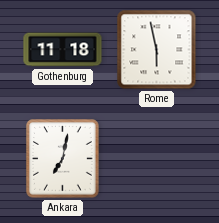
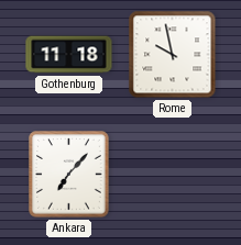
Rome: 5:58 -> 9:58 (173, 55)
Ankara: 7:02 -> 7:07 (69, 175)
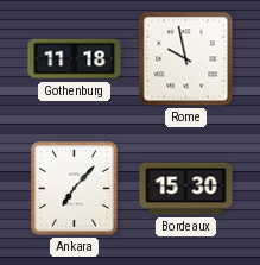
Bordeaux: none -> 15:30 (186, 189)
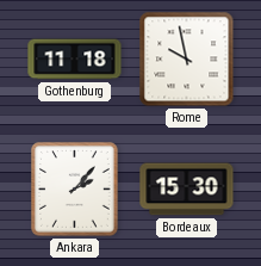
Ankara: 7:07 -> 2:07 (75, 190)
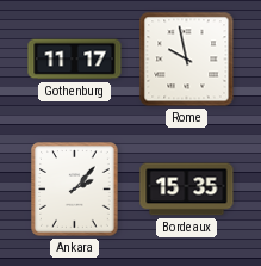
Gothenburg: 11:18 -> 11:17 (75, 60)
Bordeaux: 15:30 -> 15:35 (187, 190)
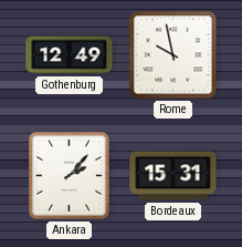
Gothenburg: 11:17 -> 12:49 (70, 55)
Bordeaux: 15:35 -> 15:31 (173, 176)
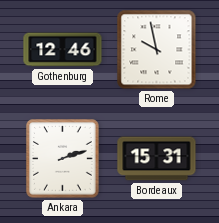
Gothenburg: 12:49 -> 12:46 (63, 50)
Ankara: 2:07 -> 2:12 (63, 159)
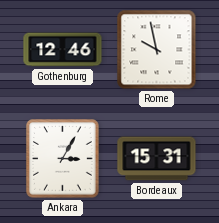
Ankara: 2:12 -> 3:05 (63, 159)
